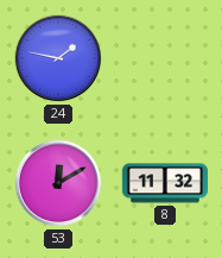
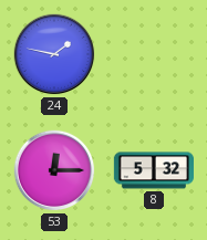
53: 12:10 -> 12:15 (54, 170)
8: 11:32 -> 5:32 (154, 170)
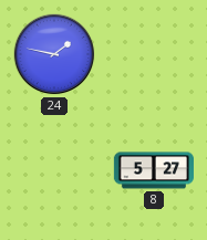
53: 12:15 -> none (54, 170)
8: 5:32 -> 5:27 (154, 170)
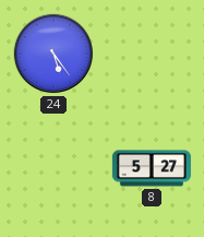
24: 1:47 -> 5:24 (53, 54)
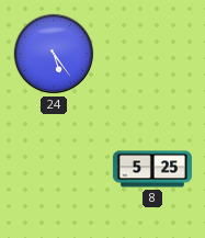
8: 5:27 -> 5:25 (152, 169)
